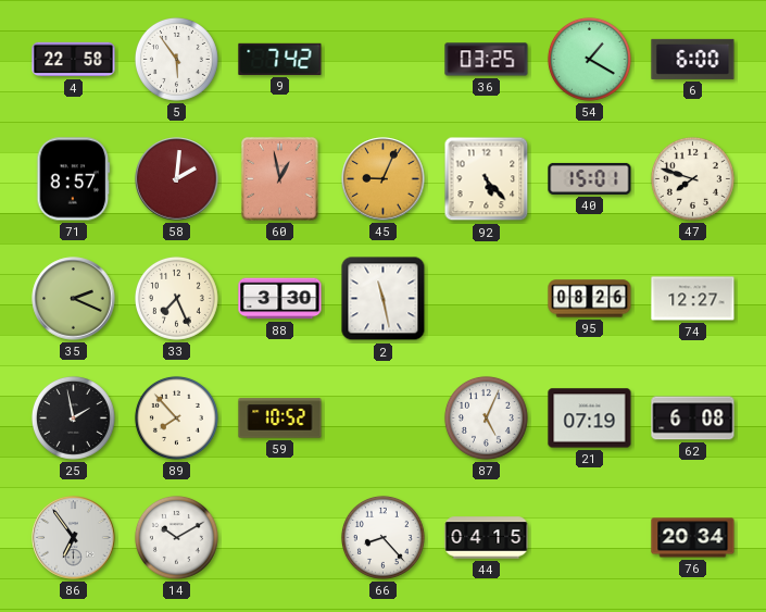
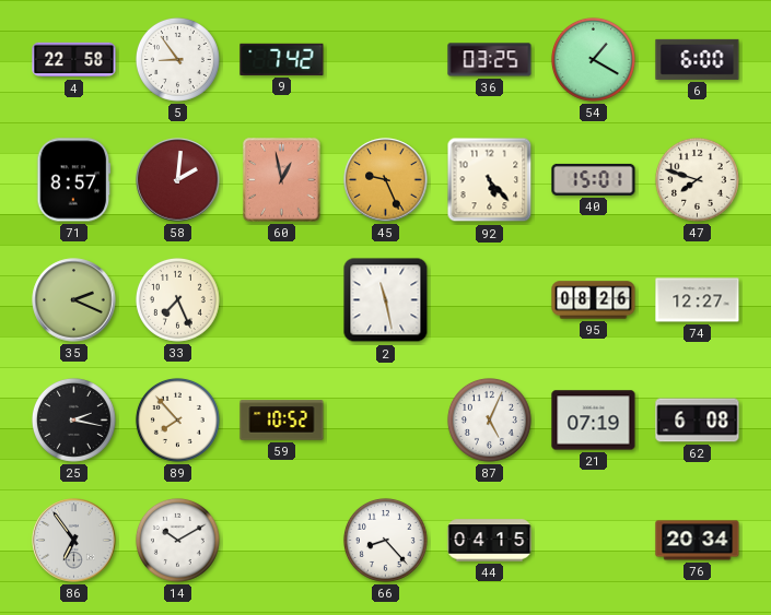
5: 5:54 -> 8:54 (177, 59)
45: 9:04 -> 9:26 (386, 180)
88: 3:30 -> none (280, 299)
25: 1:58 -> 2:17 (73, 419)
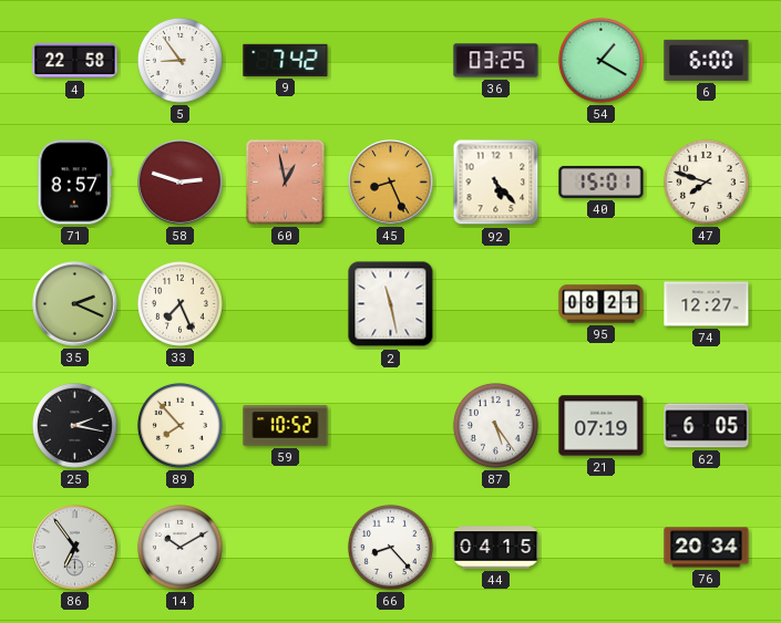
58: 2:01 -> 2:48 (181, 183)
45: 9:26 -> 8:26 (391, 183)
95: 08:26 -> 08:21 (602, 304)
87: 5:04 -> 5:24 (495, 425)
62: 6:08 -> 6:05 (707, 426)
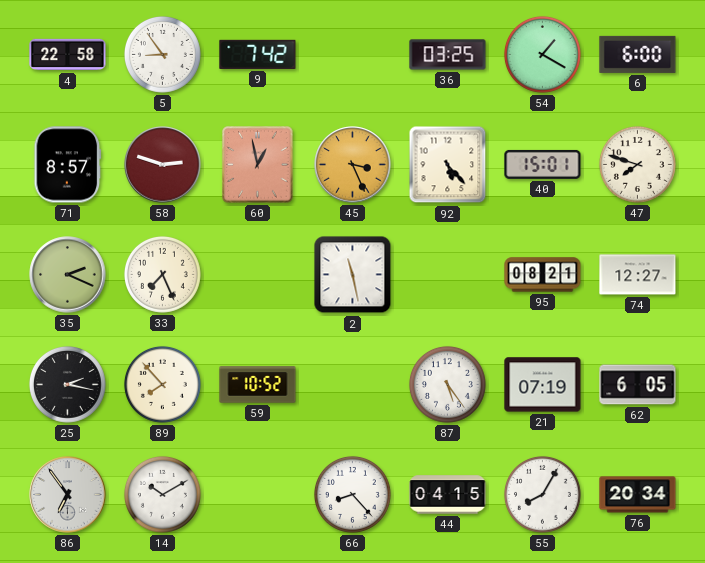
45: 8:26 -> 3:26 (353, 165)
55: none -> 8:05 (542, 494)
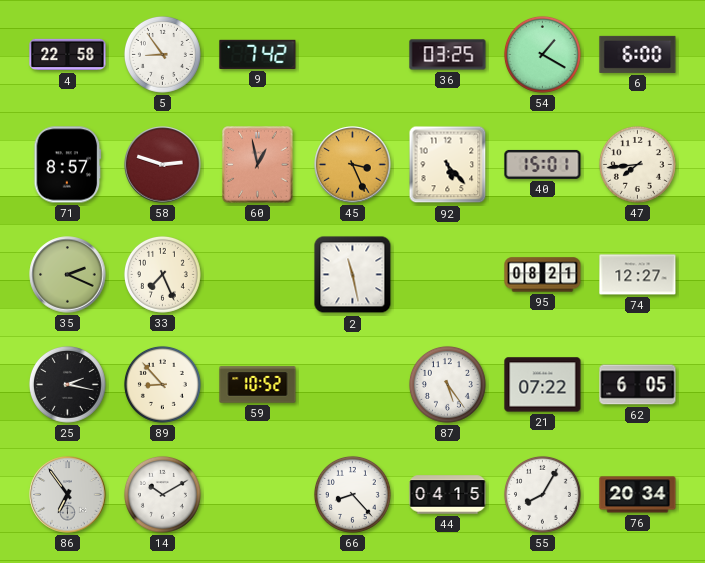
47: 7:48 -> 7:44 (637, 164)
89: 7:53 -> 8:53 (162, 384)
21: 07:19 -> 07:22 (543, 385)
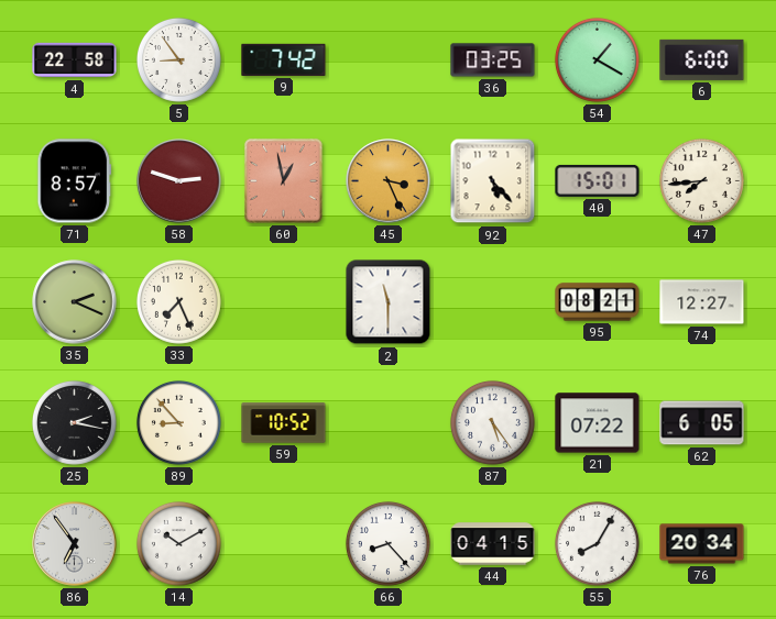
2: 11:28 -> 11:30 (389, 302)
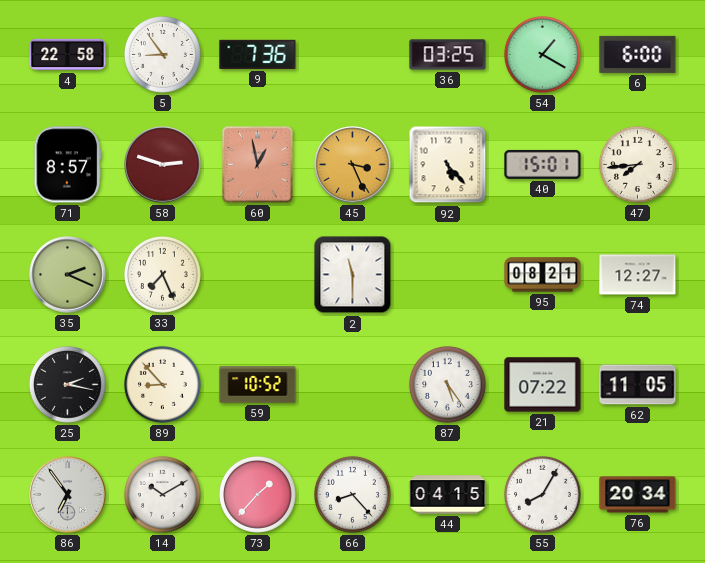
9: 7:42 -> 7:36 (258, 54)
62: 6:05 -> 11:05 (638, 385)
73: none -> 1:37 (257, 494)
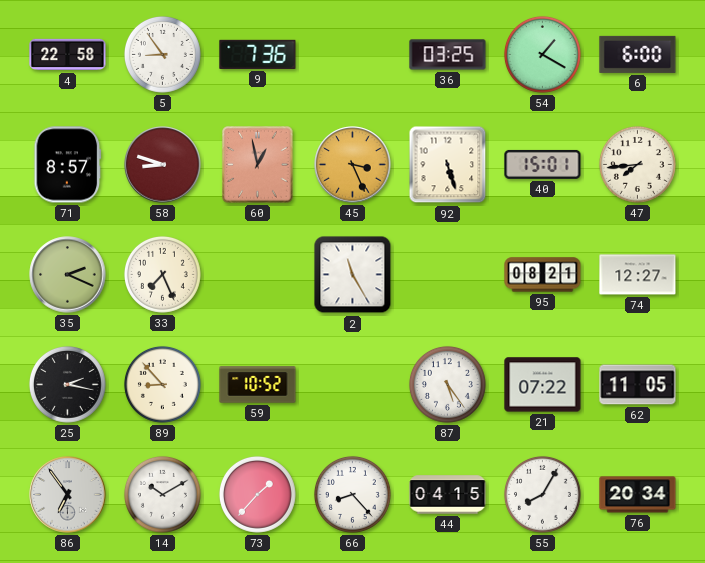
58: 2:48 -> 8:48 (163, 165)
92: 5:23 -> 5:27 (448, 165)
2: 11:30 -> 11:25 (353, 275)
